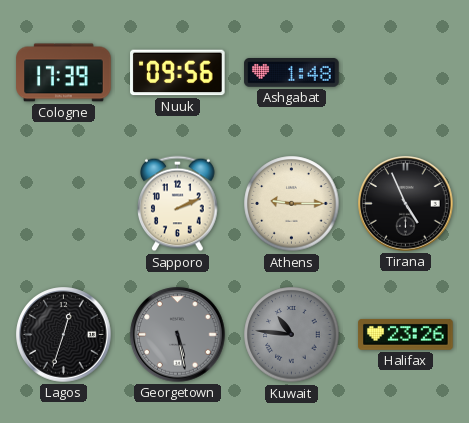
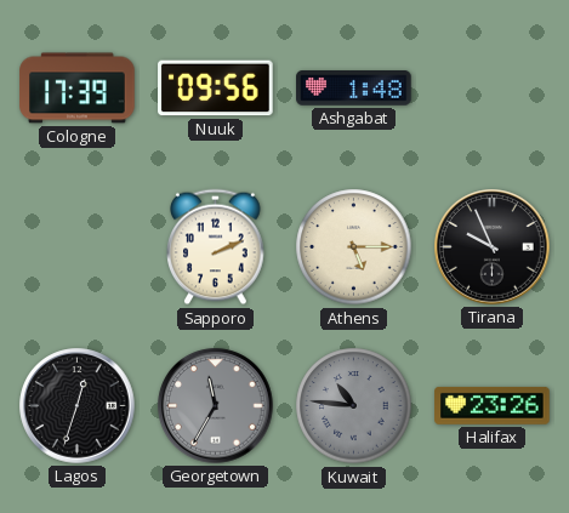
Athens: 9:15 -> 5:15 (354, 247)
Tirana: 4:56 -> 9:56 (493, 247)
Georgetown: 5:28 -> 11:35 (216, 406)
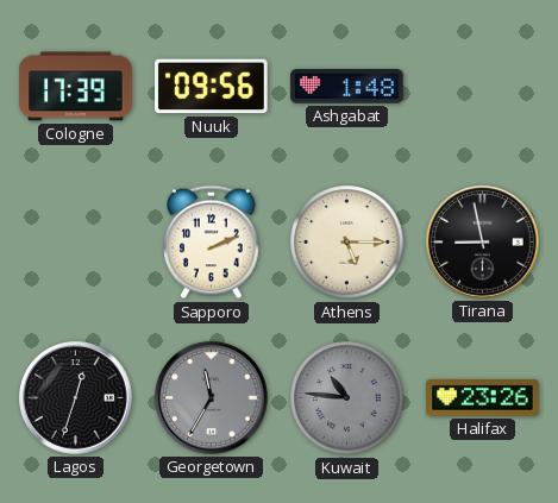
Tirana: 9:56 -> 8:58 (483, 243)
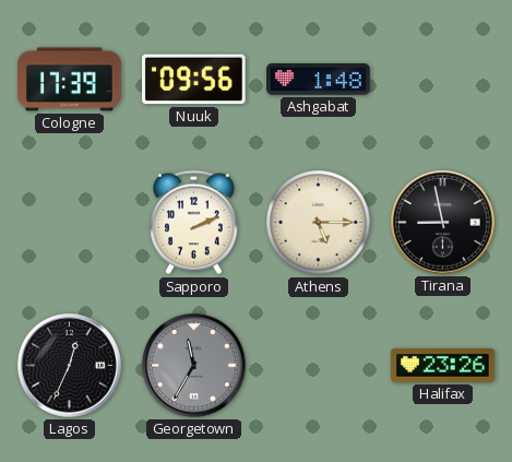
Lagos: 12:33 -> 12:34 (70, 366)
Kuwait: 10:46 -> none (347, 398)
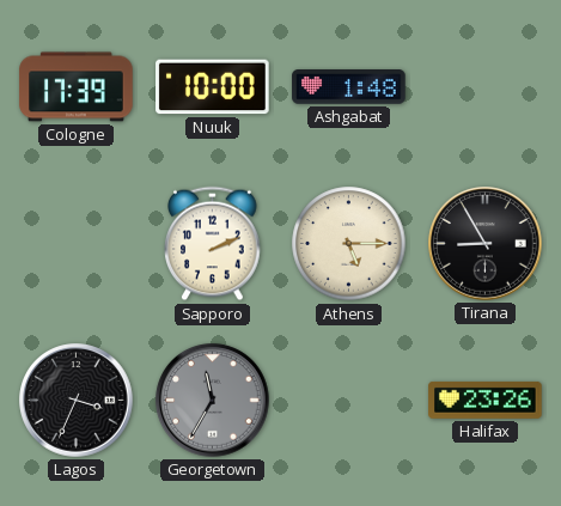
Nuuk: 09:56 -> 10:00 (213, 87)
Tirana: 8:58 -> 8:55 (486, 244)
Lagos: 12:34 -> 3:34 (77, 401)
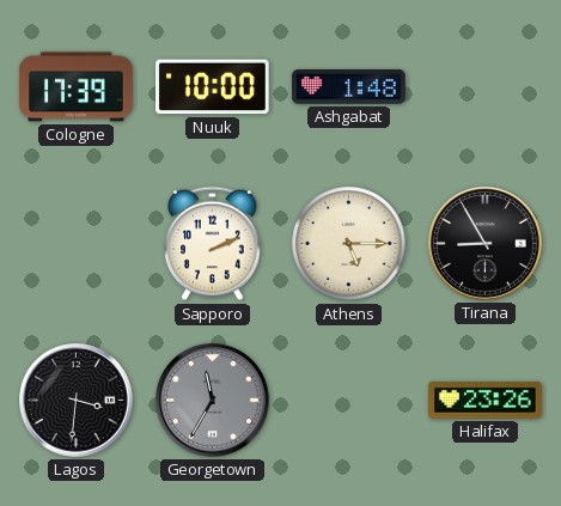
Lagos: 3:34 -> 3:31 (77, 401)
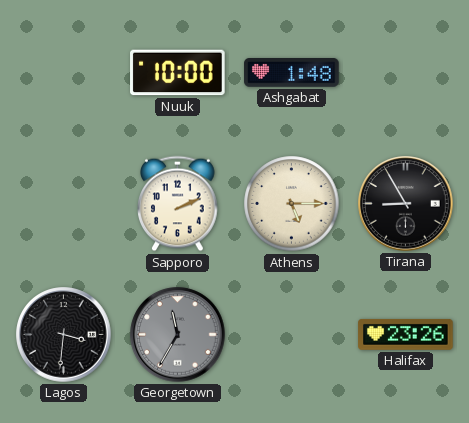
Cologne: 17:39 -> none (77, 87)
